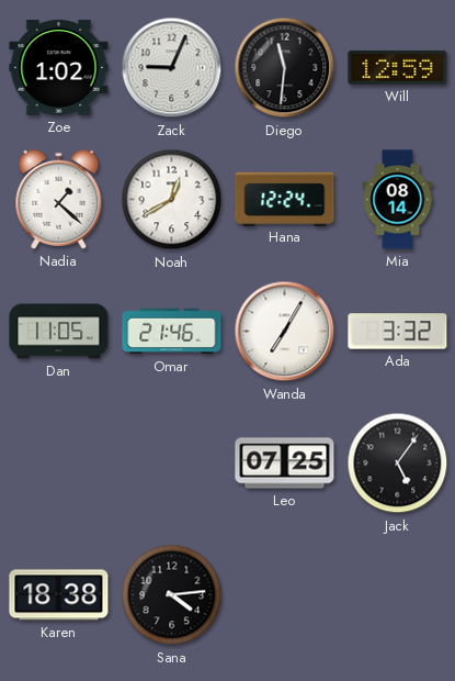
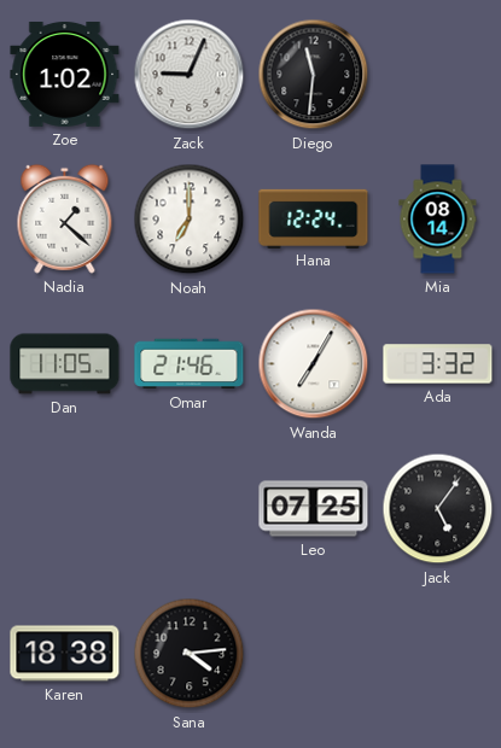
Will: 12:59 -> none (398, 67)
Noah: 12:40 -> 7:00 (190, 220)
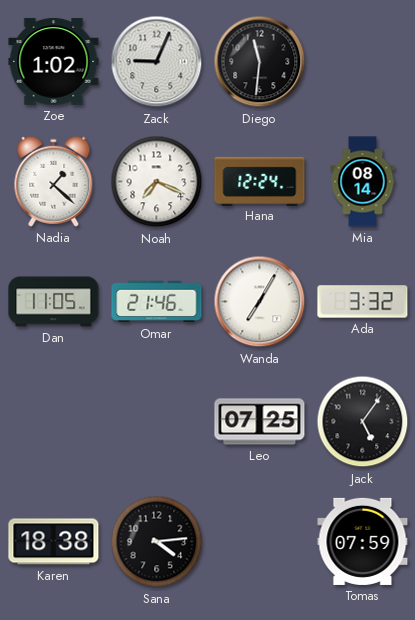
Noah: 7:00 -> 7:19 (157, 182)
Tomas: none -> 07:59 (363, 541)
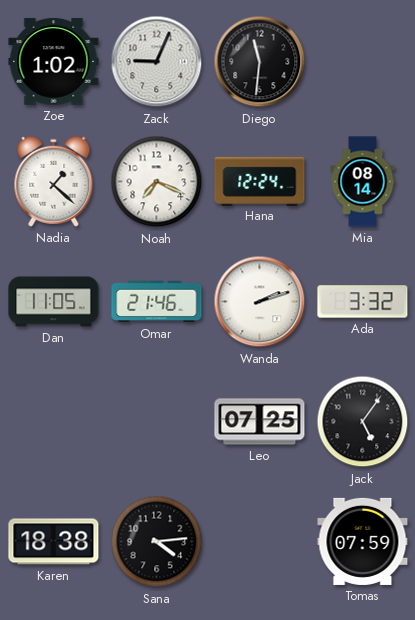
Wanda: 7:05 -> 2:12 (260, 302)
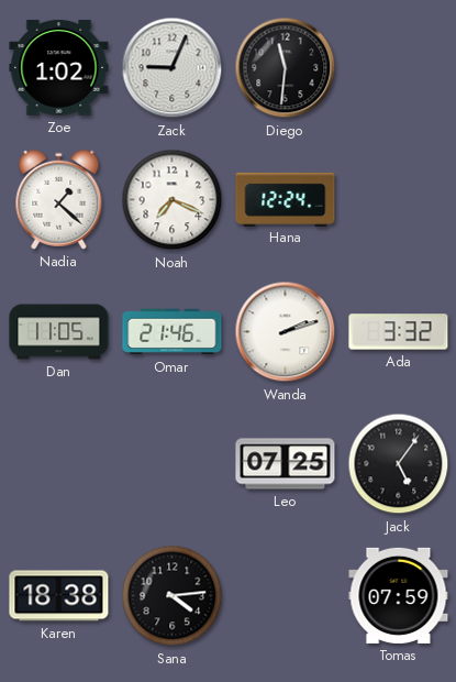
Mia: 08:14 -> none (363, 182)
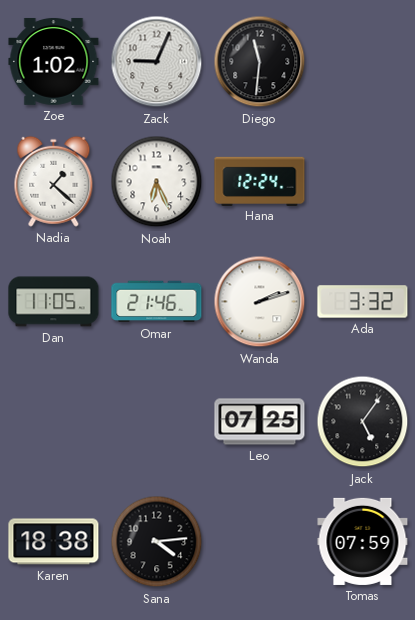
Noah: 7:19 -> 6:26 (157, 182)
